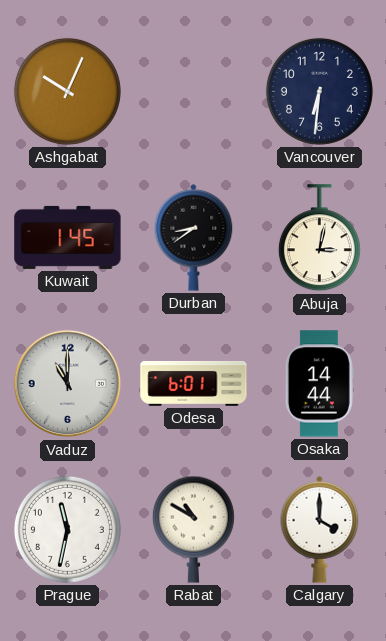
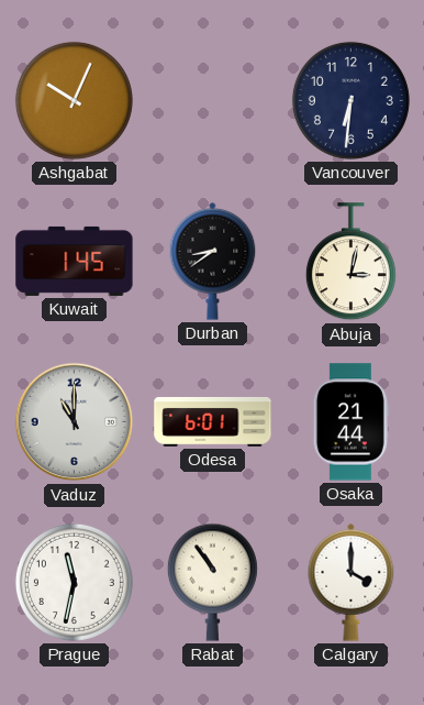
Osaka: 14:44 -> 21:44 (350, 422)
Rabat: 10:50 -> 10:54 (212, 582)
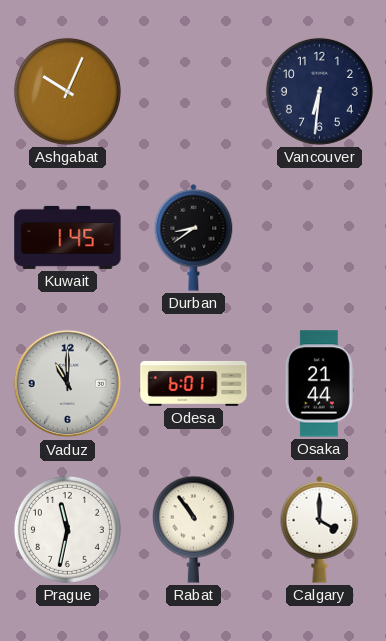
Abuja: 3:02 -> none (350, 262)
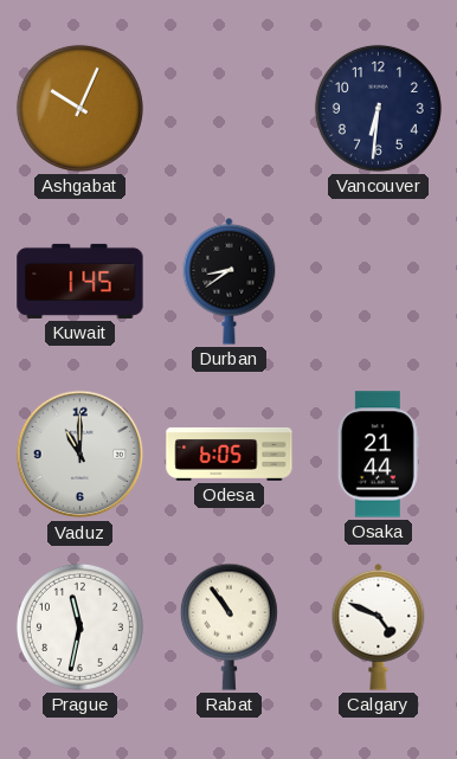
Odesa: 6:01 -> 6:05 (230, 454)
Calgary: 4:00 -> 4:49 (379, 626)
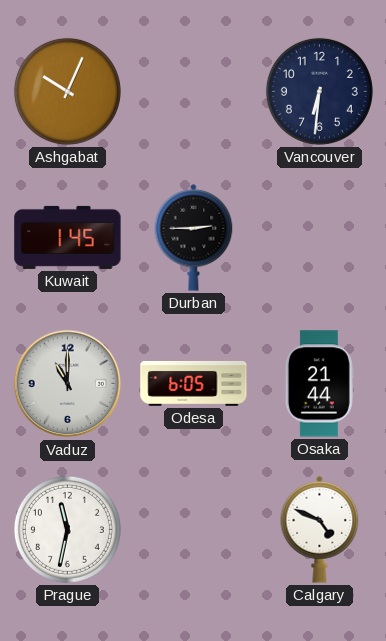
Durban: 8:39 -> 2:45 (194, 237)
Rabat: 10:54 -> none (228, 626)
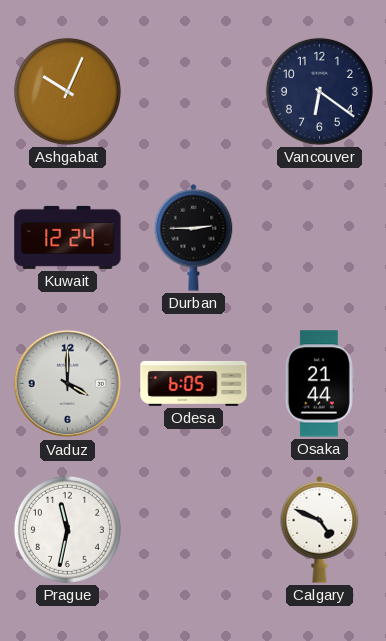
Vancouver: 6:31 -> 6:21 (319, 91)
Kuwait: 1:45 -> 12:24 (68, 237)
Vaduz: 11:00 -> 4:00 (68, 384)
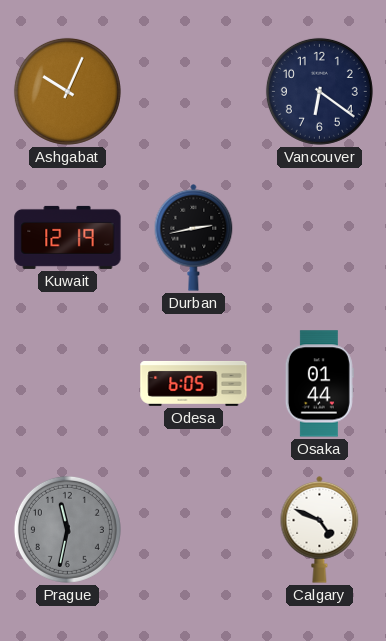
Kuwait: 12:24 -> 12:19 (68, 237)
Durban: 2:45 -> 2:43 (194, 237)
Vaduz: 4:00 -> none (68, 384)
Osaka: 21:44 -> 01:44 (319, 384)
Prague dial: white -> grey (67, 529)
